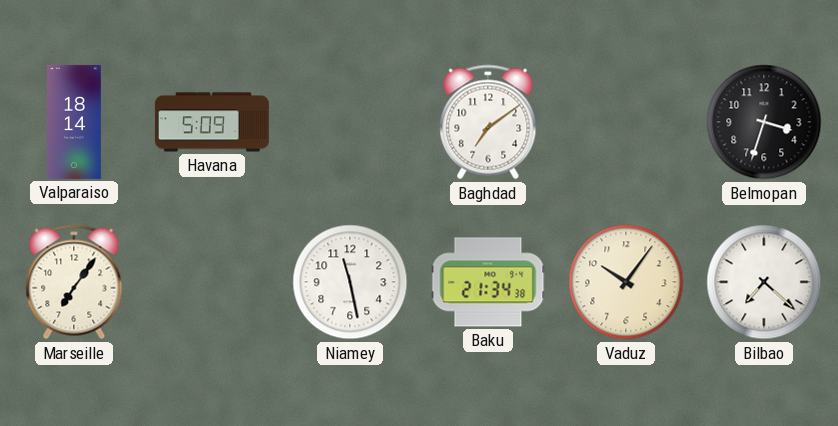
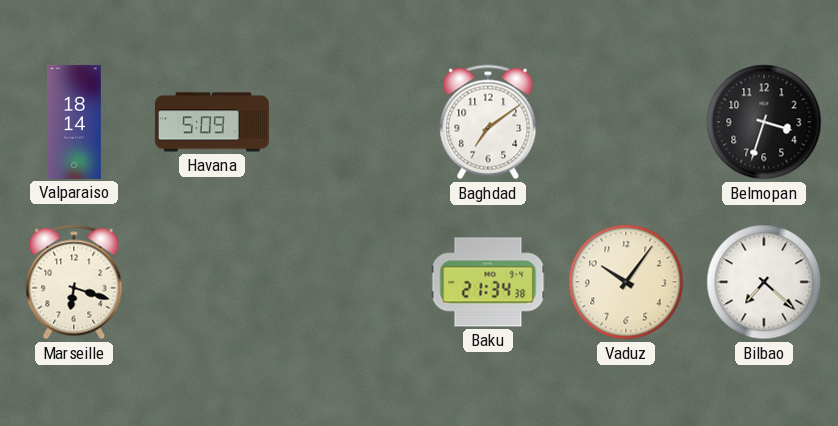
Marseille: 7:06 -> 6:18 (74, 282)
Niamey: 11:28 -> none (350, 282)
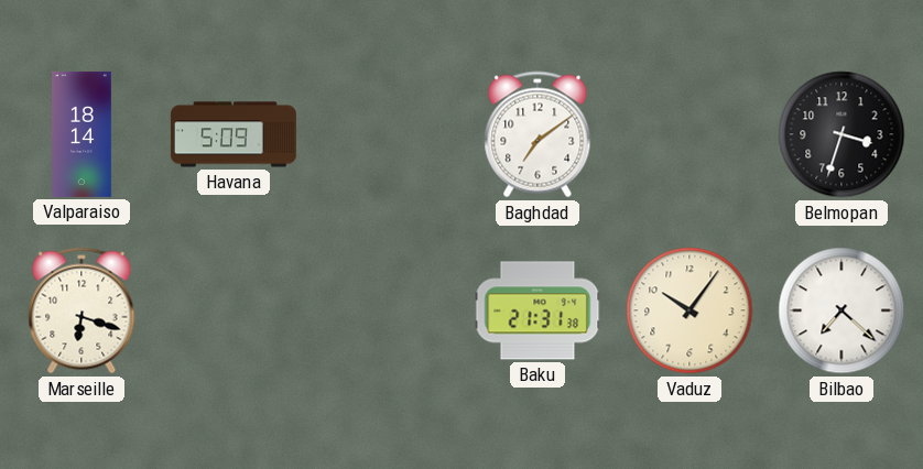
Baku: 21:34 -> 21:31 (537, 310)
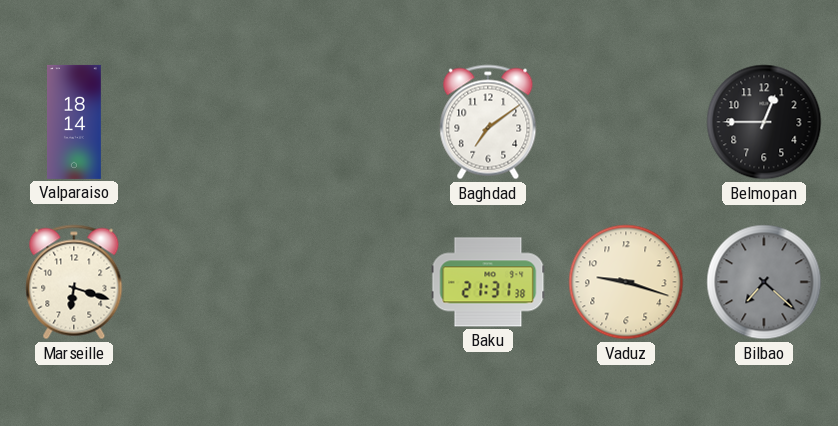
Havana: 5:09 -> none (234, 134)
Belmopan: 3:33 -> 12:45 (764, 122)
Vaduz: 10:06 -> 9:18 (626, 282)
Bilbao dial: white -> grey (764, 282)
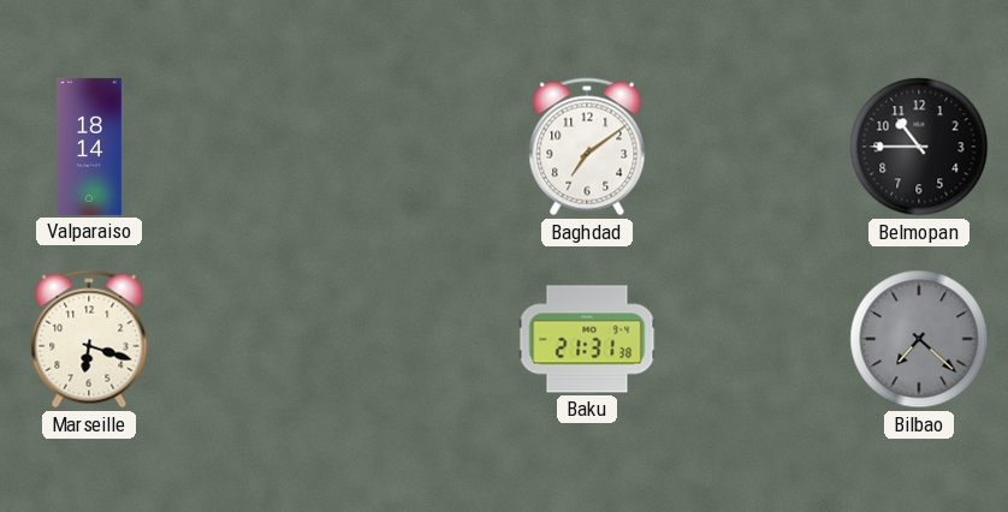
Belmopan: 12:45 -> 10:45 (919, 147)
Vaduz: 9:18 -> none (626, 282)
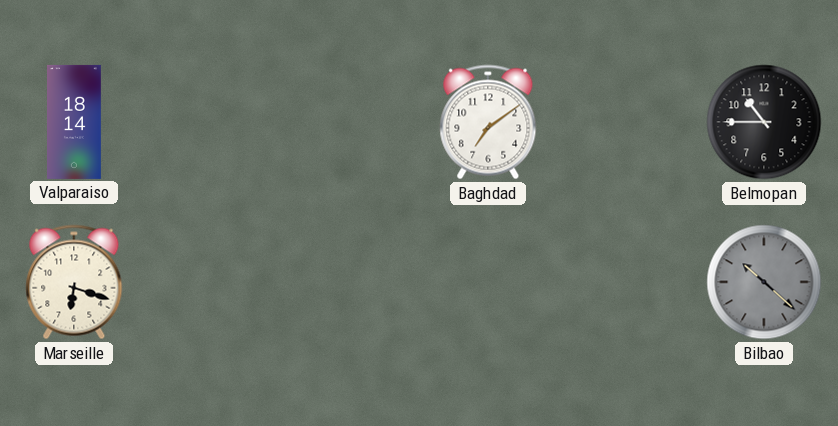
Baku: 21:31 -> none (587, 339)
Bilbao: 7:22 -> 10:22 (764, 282)
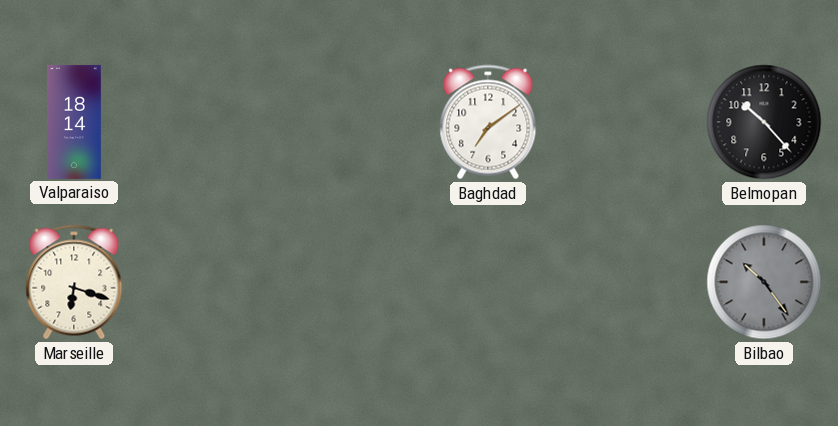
Belmopan: 10:45 -> 10:23 (764, 122)
Bilbao: 10:22 -> 10:24 (764, 282)
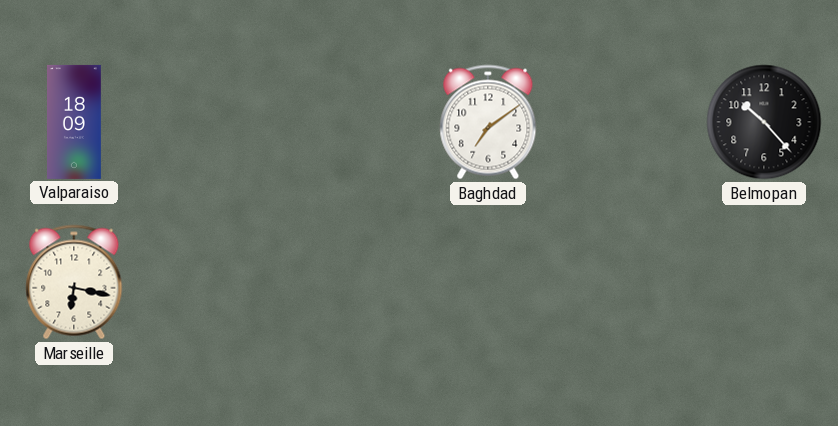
Valparaiso: 18:14 -> 18:09 (75, 122)
Marseille: 6:18 -> 6:17 (74, 282)
Bilbao: 10:24 -> none (764, 282)
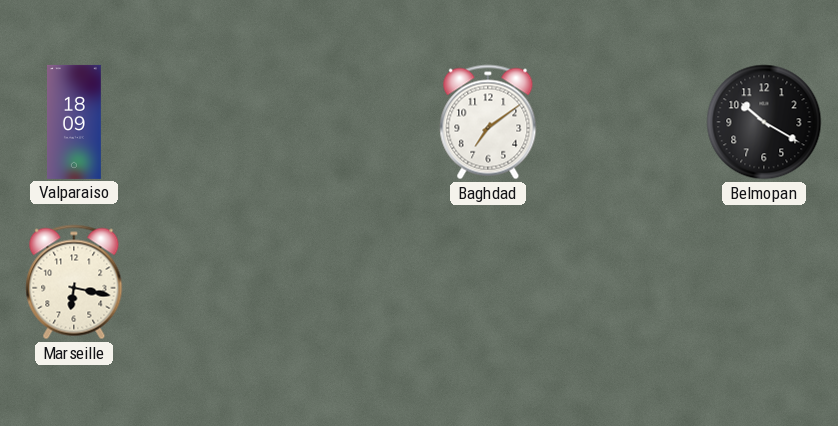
Belmopan: 10:23 -> 10:20 (764, 122)
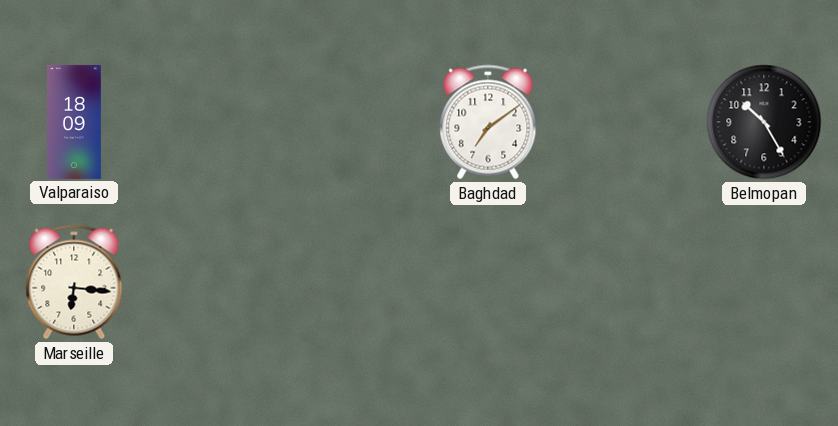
Belmopan: 10:20 -> 10:25 (764, 122)
Marseille: 6:17 -> 6:16 (74, 282)
